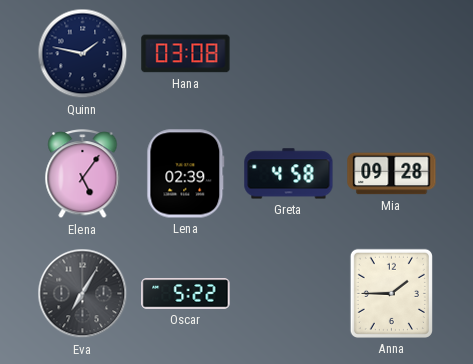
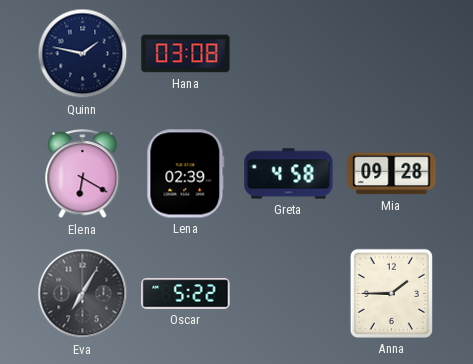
Elena: 5:06 -> 6:20 (83, 174)
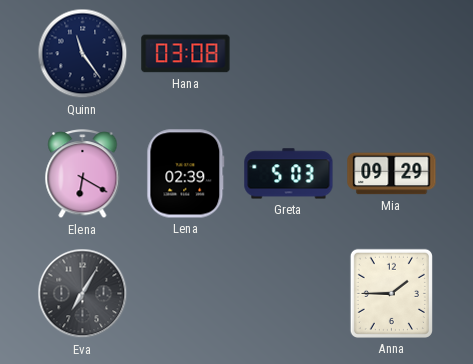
Quinn: 1:47 -> 11:24 (83, 54)
Greta: 4:58 -> 5:03 (289, 174)
Mia: 09:28 -> 09:29 (392, 174)
Oscar: 5:22 -> none (186, 294)
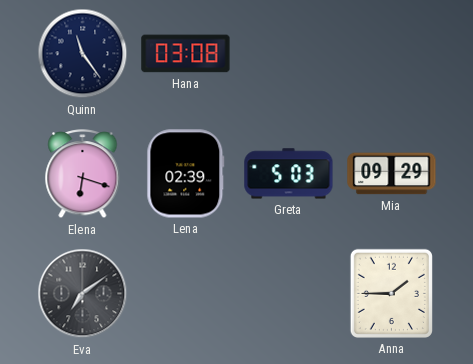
Elena: 6:20 -> 6:18 (83, 174)
Eva: 7:05 -> 7:09 (83, 294)
